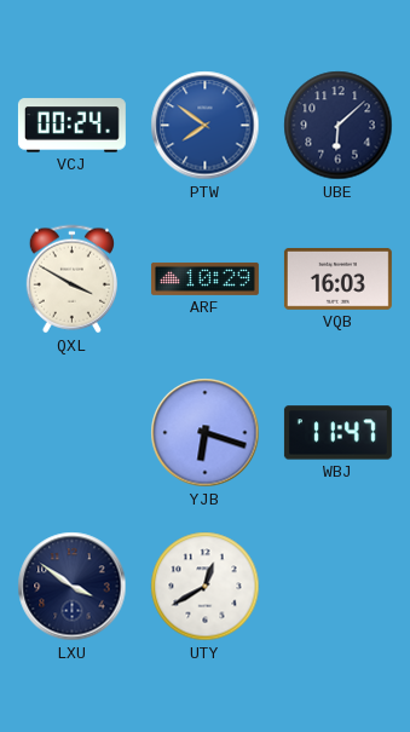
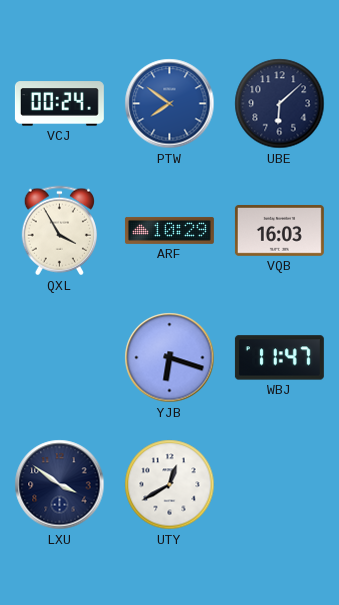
QXL: 3:50 -> 3:55 (59, 231)
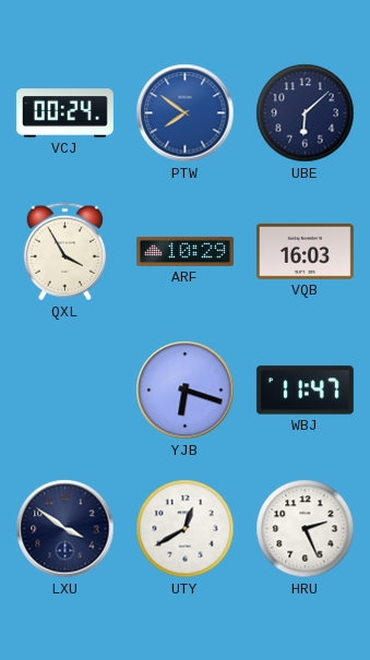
HRU: none -> 2:26 (306, 529)
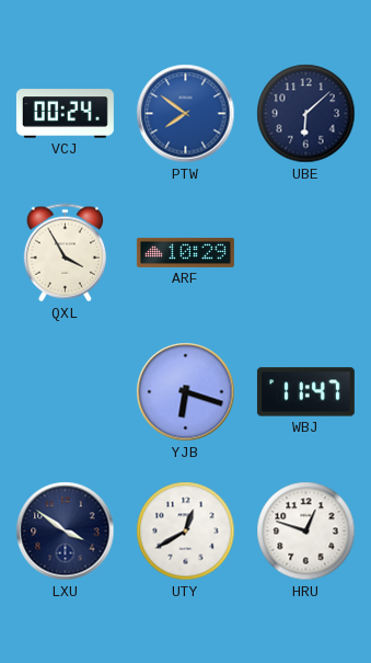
VQB: 16:03 -> none (305, 251)
HRU: 2:26 -> 12:48 (306, 531)
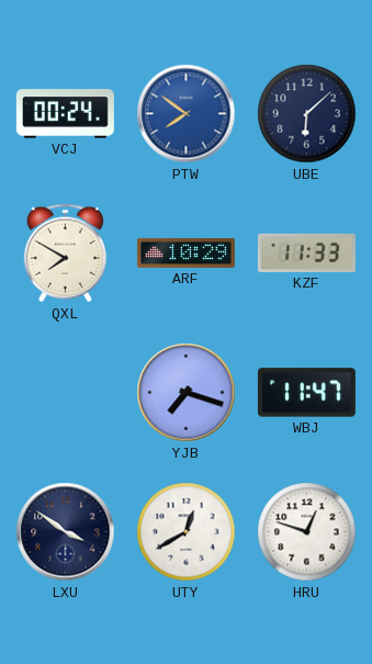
QXL: 3:55 -> 7:50 (65, 254)
KZF: none -> 11:33 (306, 252)
YJB: 6:18 -> 7:18 (187, 393)
